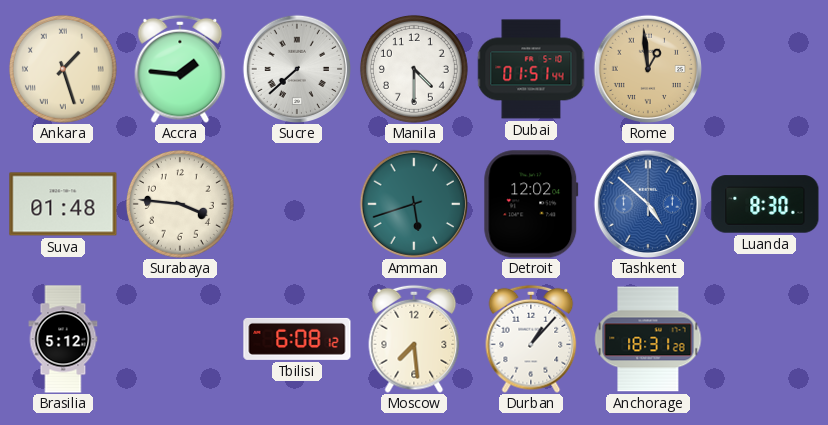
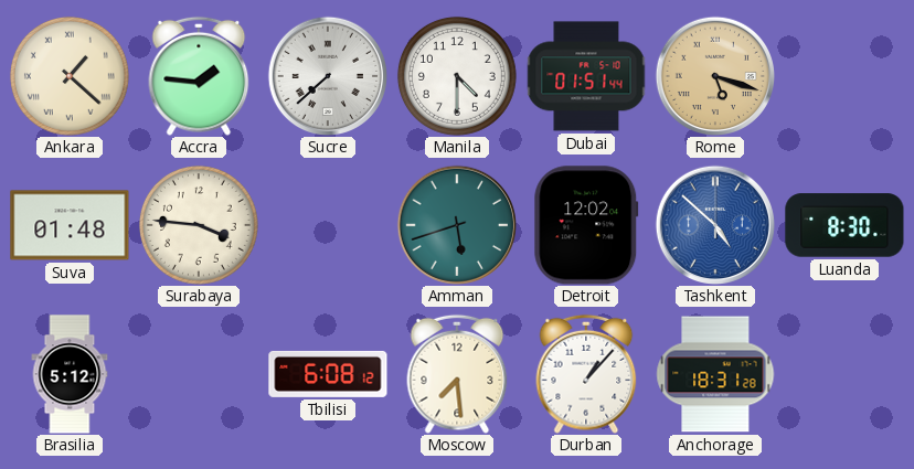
Ankara: 1:27 -> 1:22 (70, 76)
Rome: 12:59 -> 5:18 (714, 75)
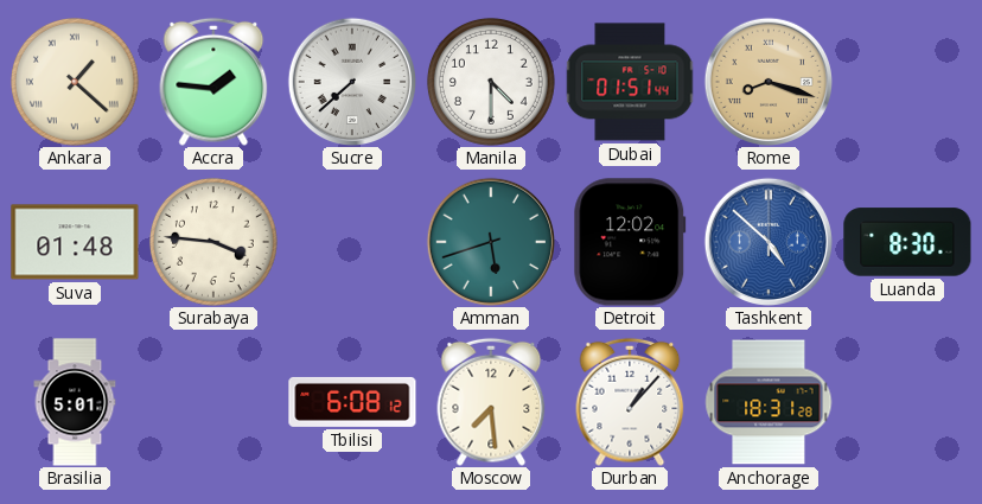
Rome: 5:18 -> 8:18 (767, 81)
Brasilia: 5:12 -> 5:01 (75, 402)
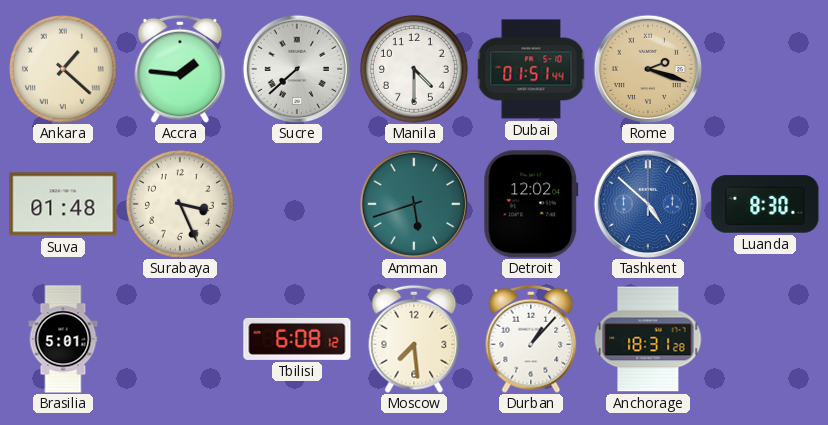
Rome: 8:18 -> 2:18 (647, 68)
Surabaya: 3:46 -> 3:26 (180, 204)
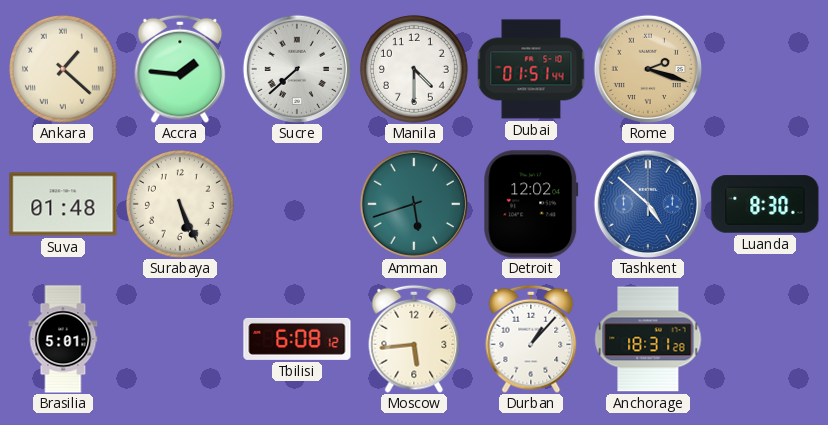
Surabaya: 3:26 -> 5:26 (180, 204)
Moscow: 7:29 -> 5:44 (414, 339)
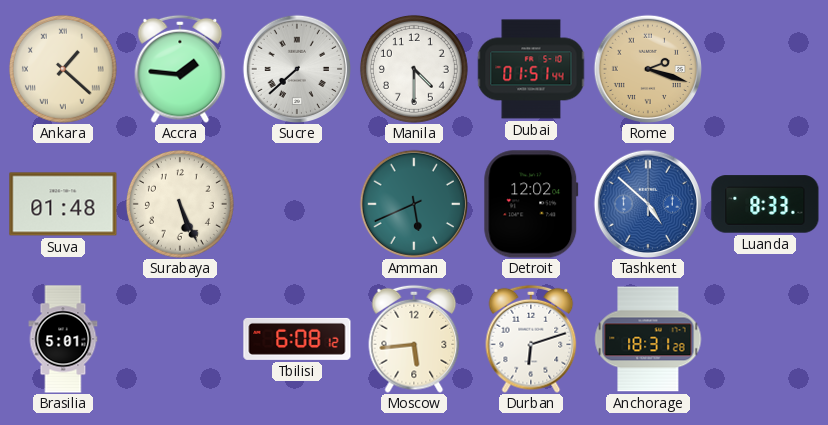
Amman: 5:42 -> 5:41 (413, 203)
Luanda: 8:30 -> 8:33 (765, 204)
Durban: 1:07 -> 6:12 (531, 339)
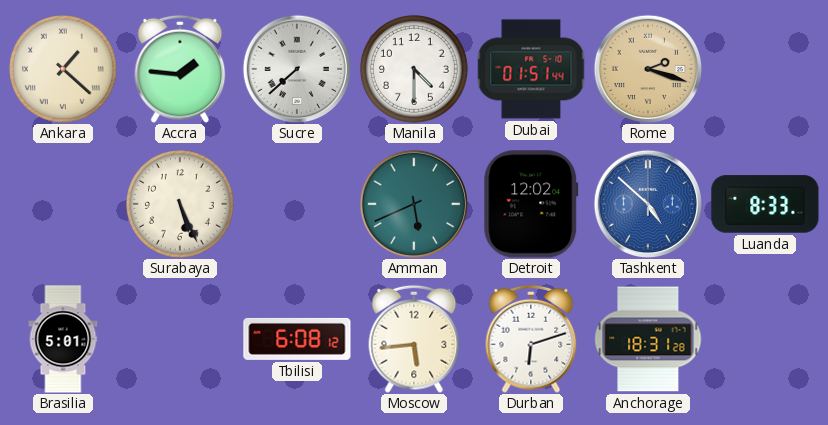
Suva: 01:48 -> none (63, 204)
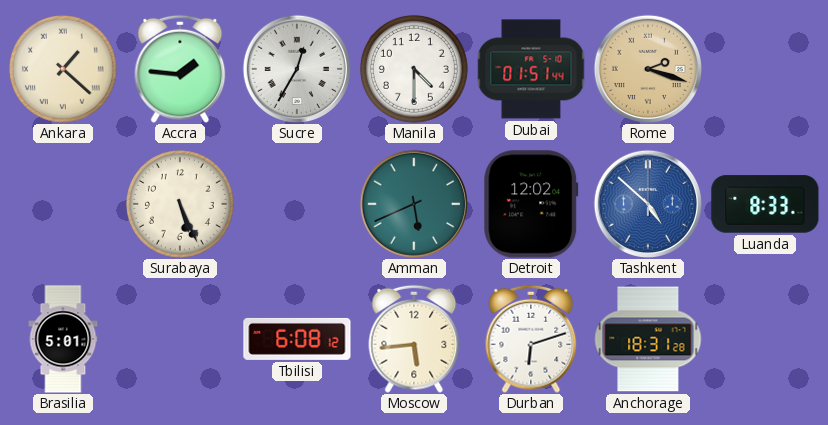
Sucre: 7:38 -> 12:35 (296, 68)
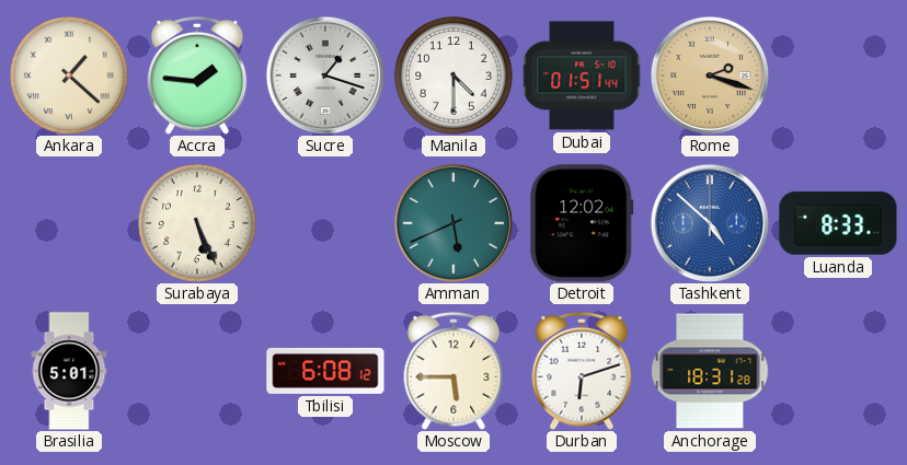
Sucre: 12:35 -> 1:18 (324, 74)
Moscow: 5:44 -> 5:45 (453, 371)
